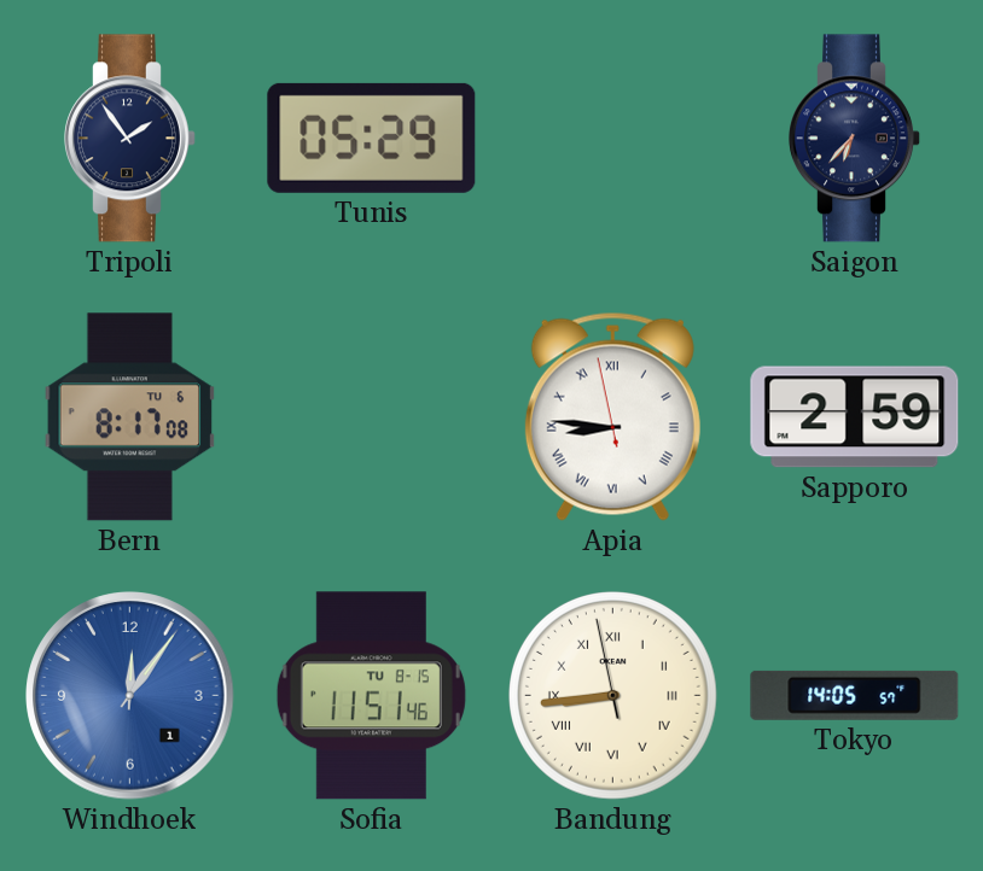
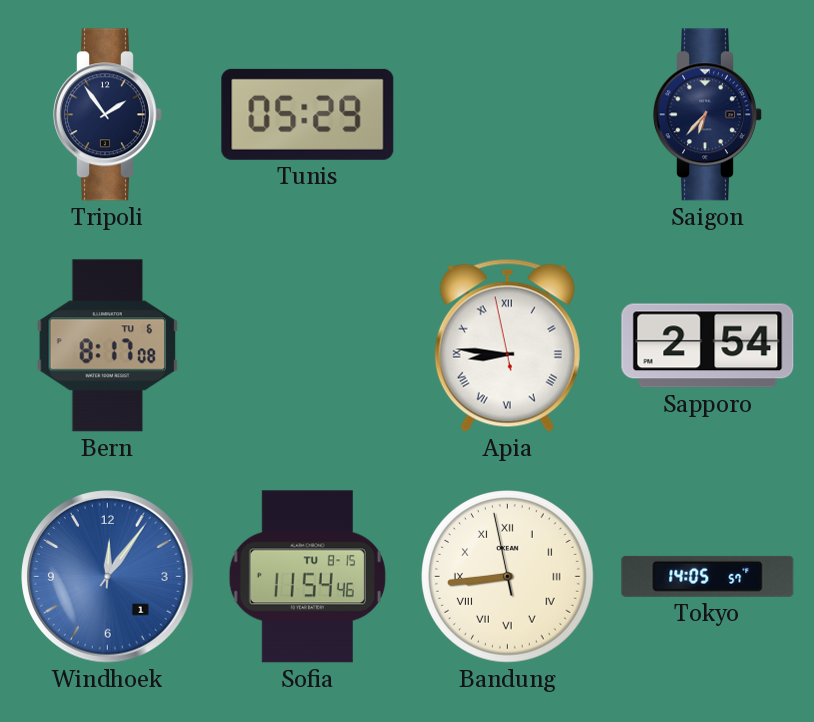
Sapporo: 2:59 -> 2:54 (708, 346)
Sofia: 11:51 -> 11:54 (307, 577)
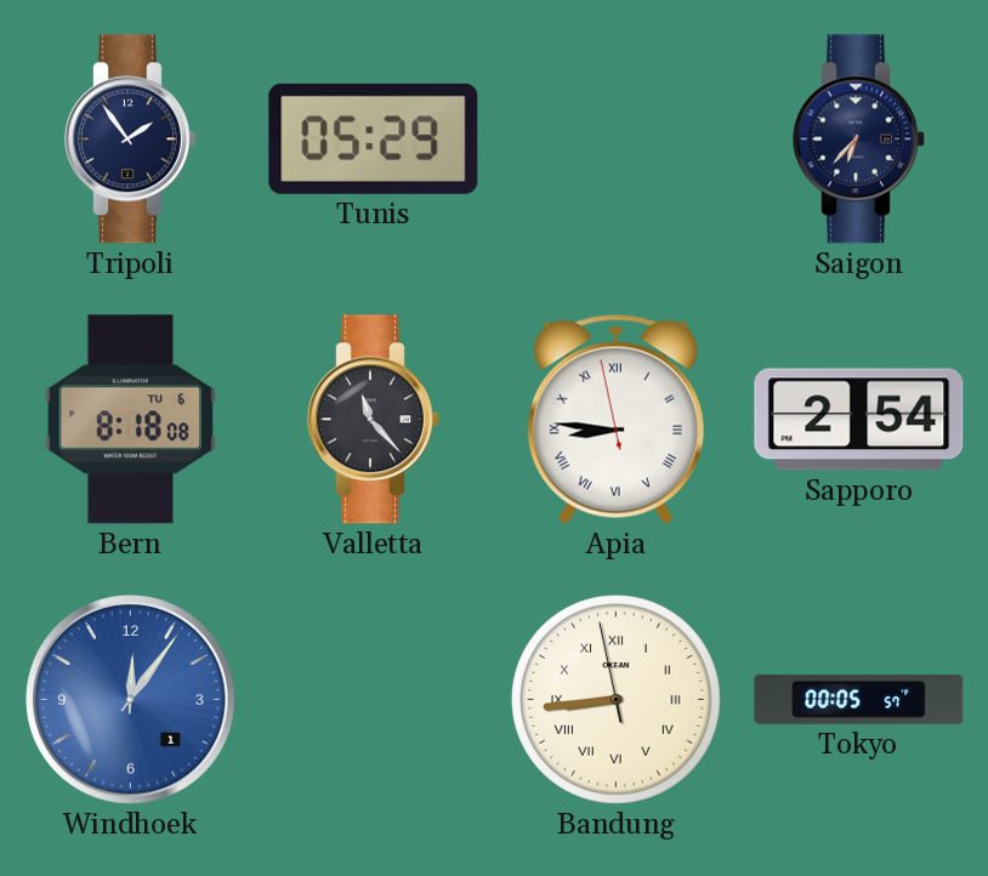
Bern: 8:17 -> 8:18 (131, 420)
Valletta: none -> 11:23 (374, 420)
Sofia: 11:54 -> none (307, 577)
Tokyo: 14:05 -> 00:05 (859, 699)
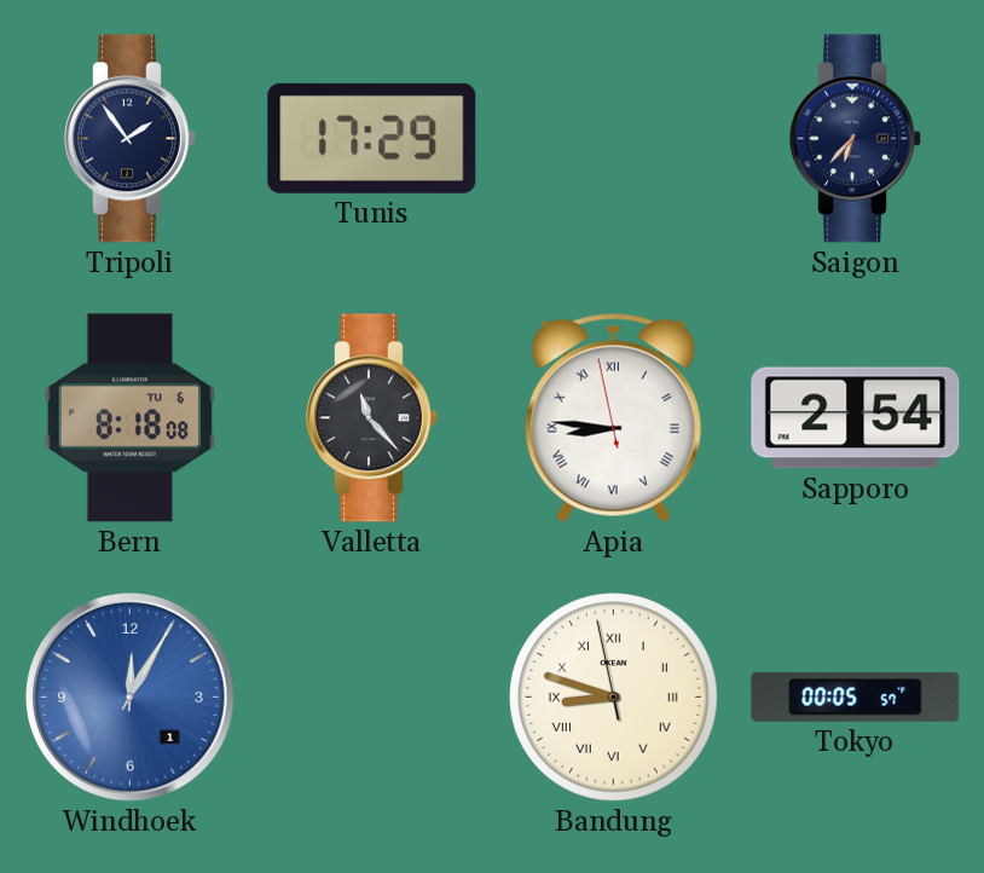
Tunis: 05:29 -> 17:29 (372, 138)
Windhoek: 12:06 -> 12:05 (131, 698)
Bandung: 8:43 -> 8:47 (614, 698)
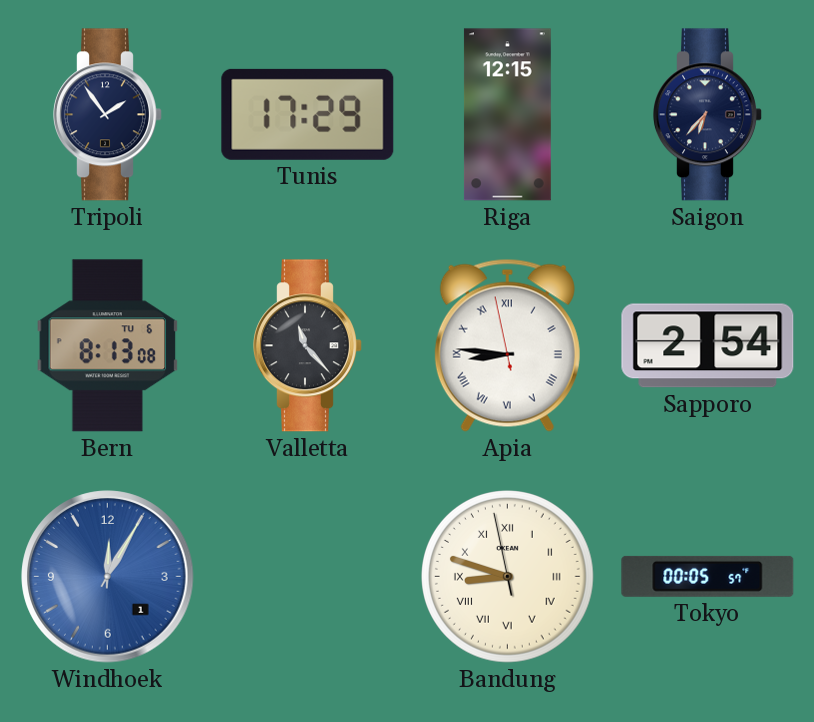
Riga: none -> 12:15 (507, 115)
Bern: 8:18 -> 8:13 (108, 346)
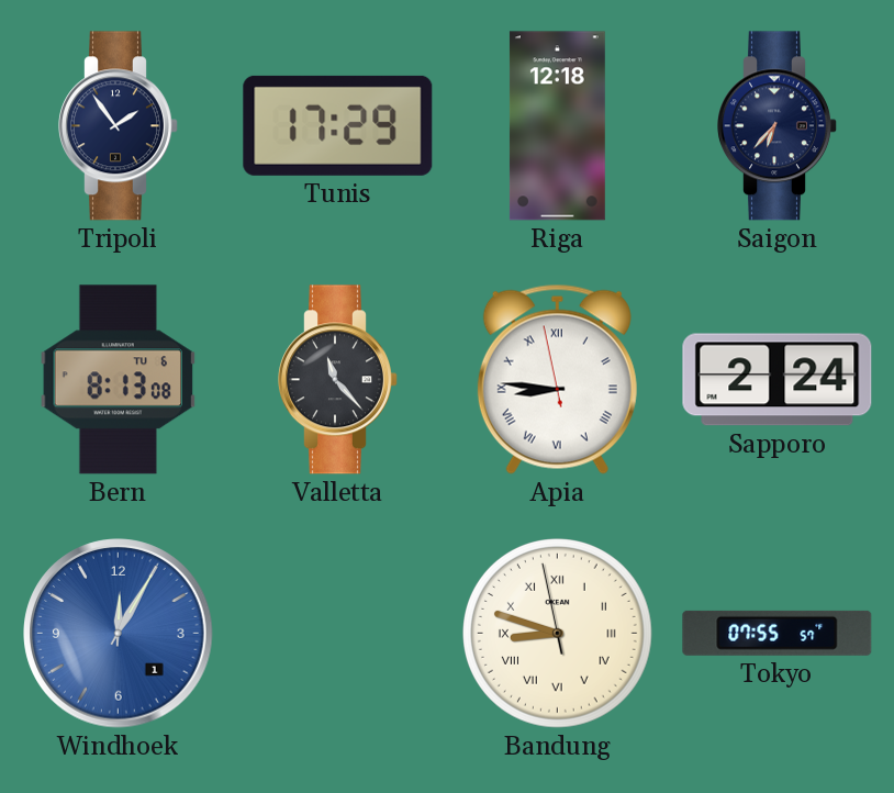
Riga: 12:15 -> 12:18 (557, 126)
Sapporo: 2:54 -> 2:24 (778, 380)
Tokyo: 00:05 -> 07:55 (778, 633)
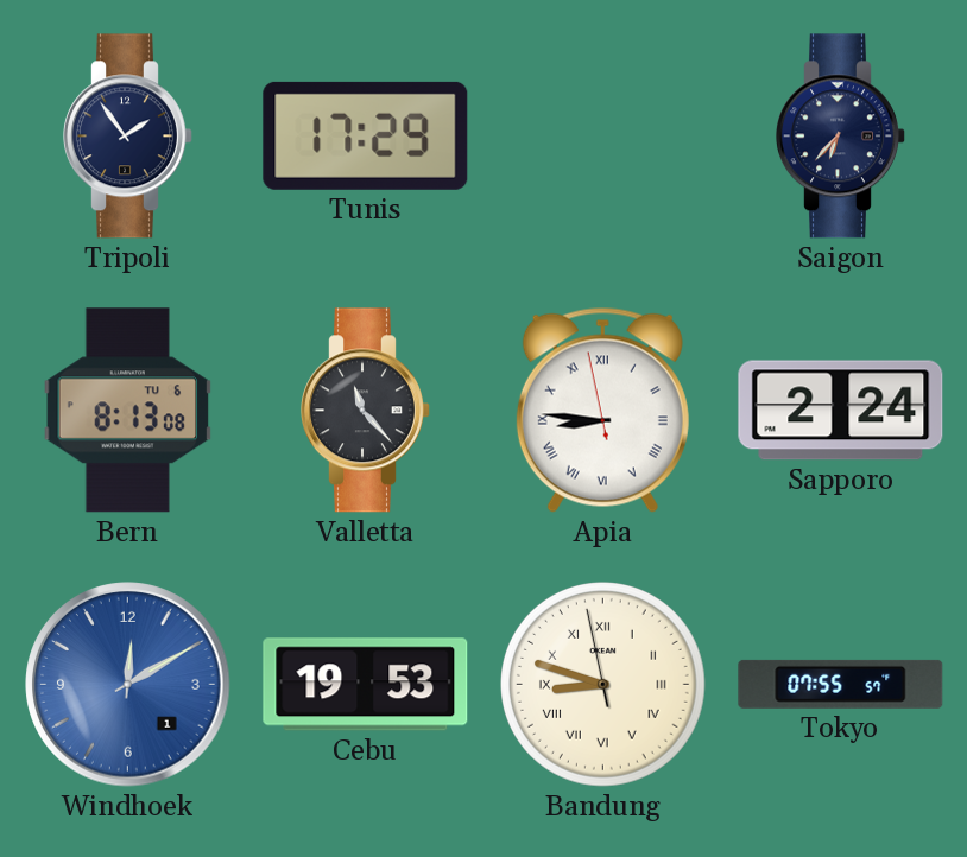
Riga: 12:18 -> none (557, 126)
Windhoek: 12:05 -> 12:10 (128, 685)
Cebu: none -> 19:53 (366, 685)
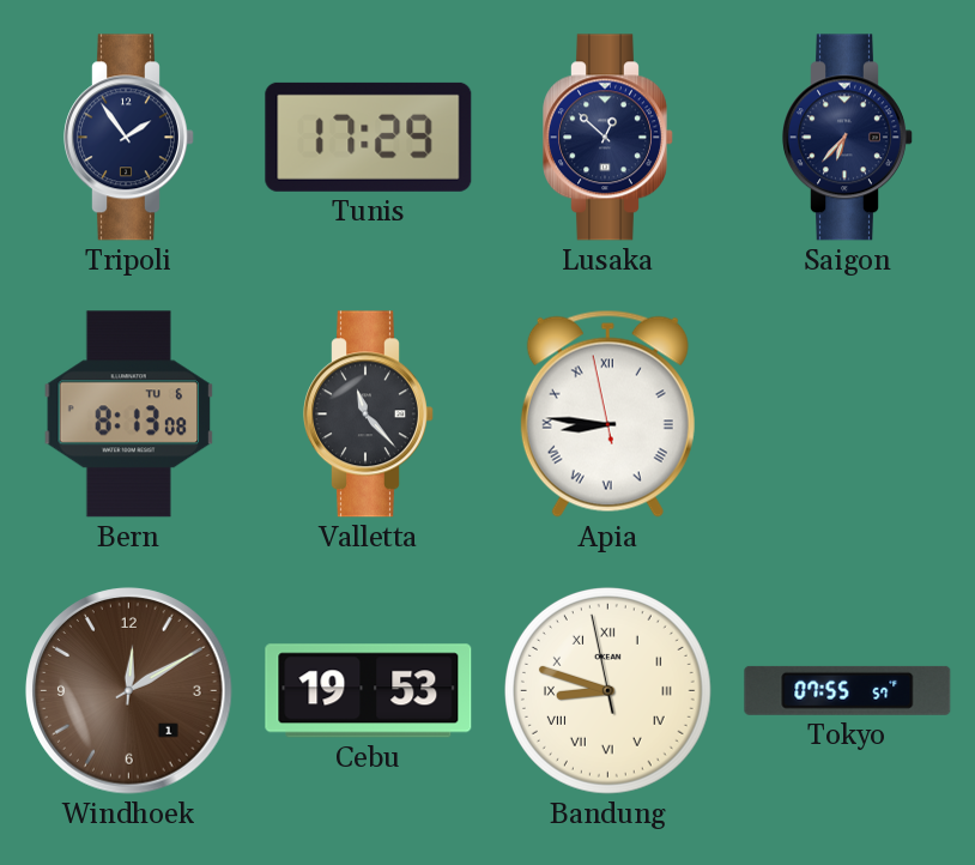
Lusaka: none -> 12:52 (608, 138)
Sapporo: 2:24 -> none (841, 411)
Windhoek dial: blue -> brown (129, 691)
